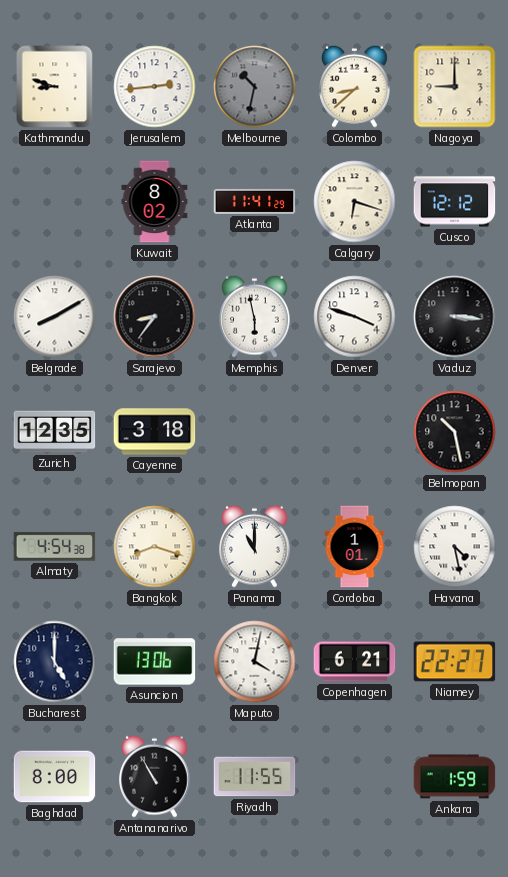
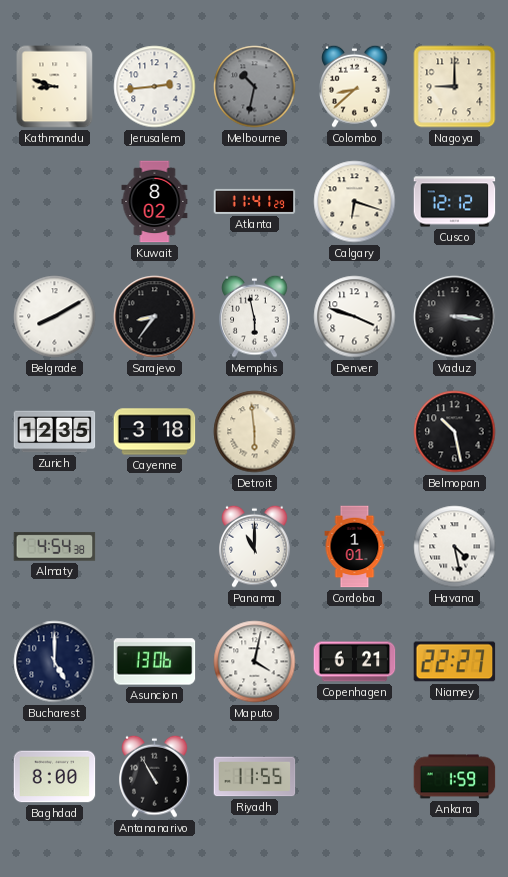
Detroit: none -> 5:59 (255, 432)
Bangkok: 8:18 -> none (155, 547)
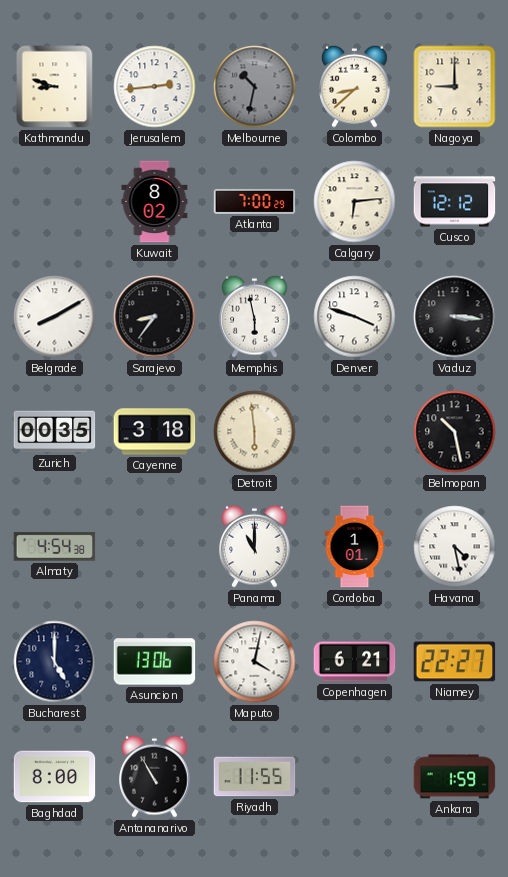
Atlanta: 11:41 -> 7:00 (255, 201)
Calgary: 6:18 -> 6:14 (355, 202)
Zurich: 12:35 -> 00:35 (55, 432)
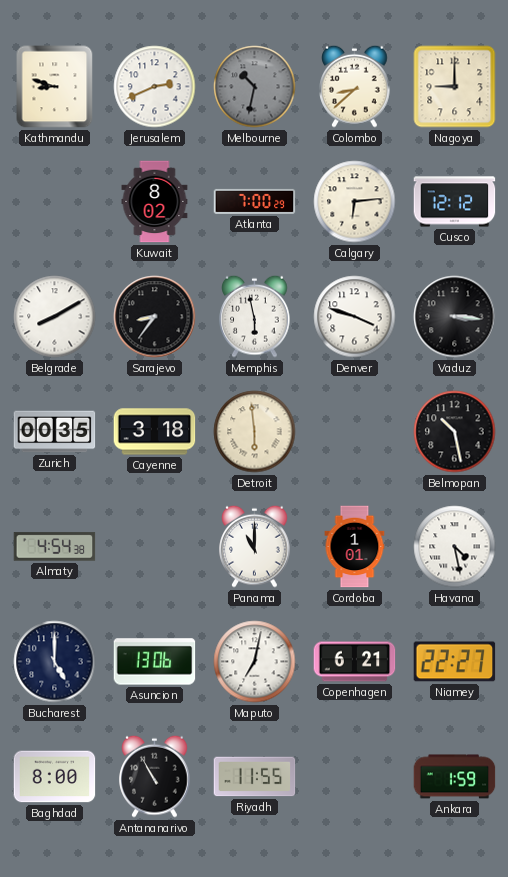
Jerusalem: 2:44 -> 2:41 (155, 87)
Maputo: 4:02 -> 7:02 (255, 662)
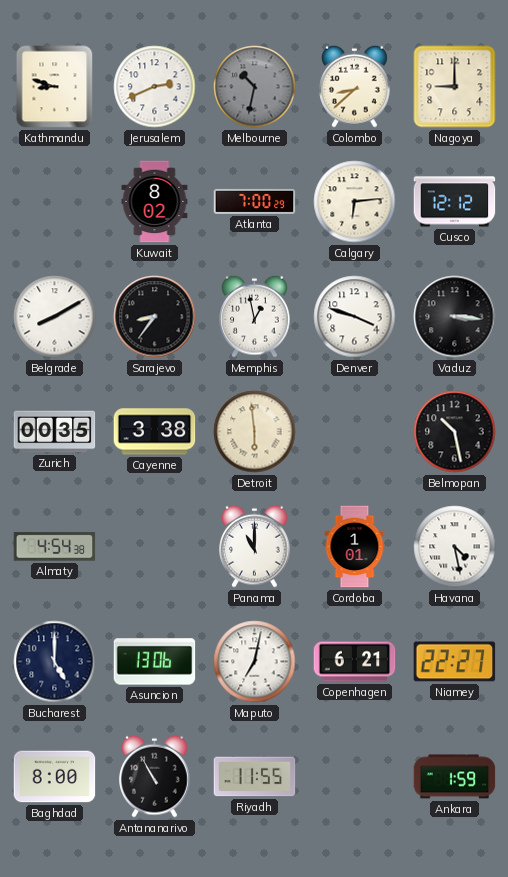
Memphis: 5:58 -> 12:58 (255, 316)
Cayenne: 3:18 -> 3:38 (155, 432)
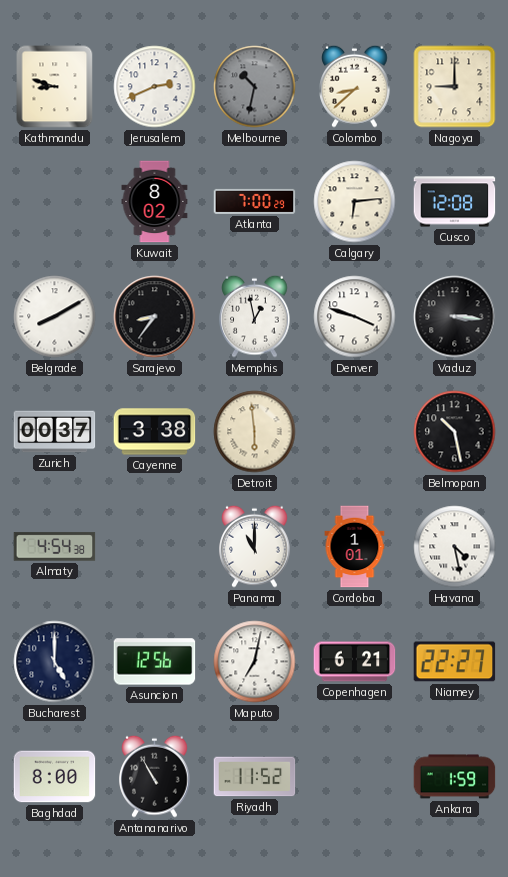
Cusco: 12:12 -> 12:08 (455, 202)
Zurich: 00:35 -> 00:37 (55, 432)
Asuncion: 13:06 -> 12:56 (155, 662)
Riyadh: 11:55 -> 11:52 (255, 777)
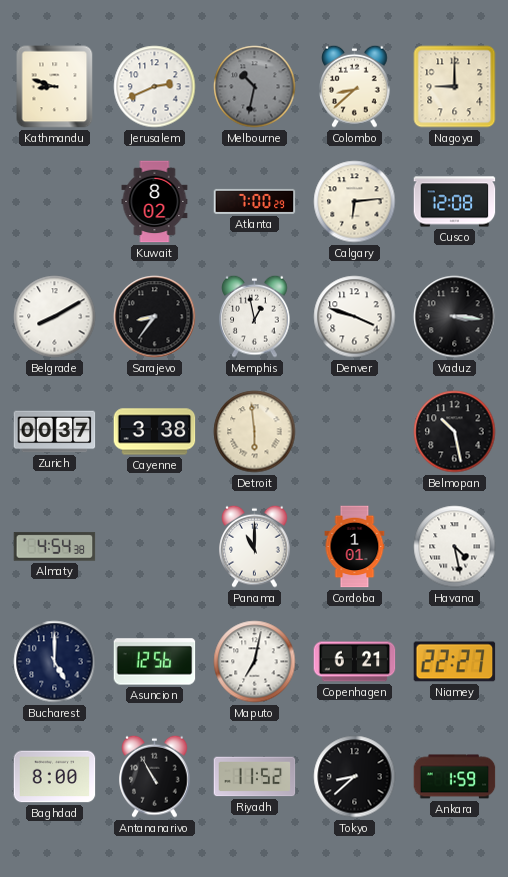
Tokyo: none -> 8:38 (355, 777)
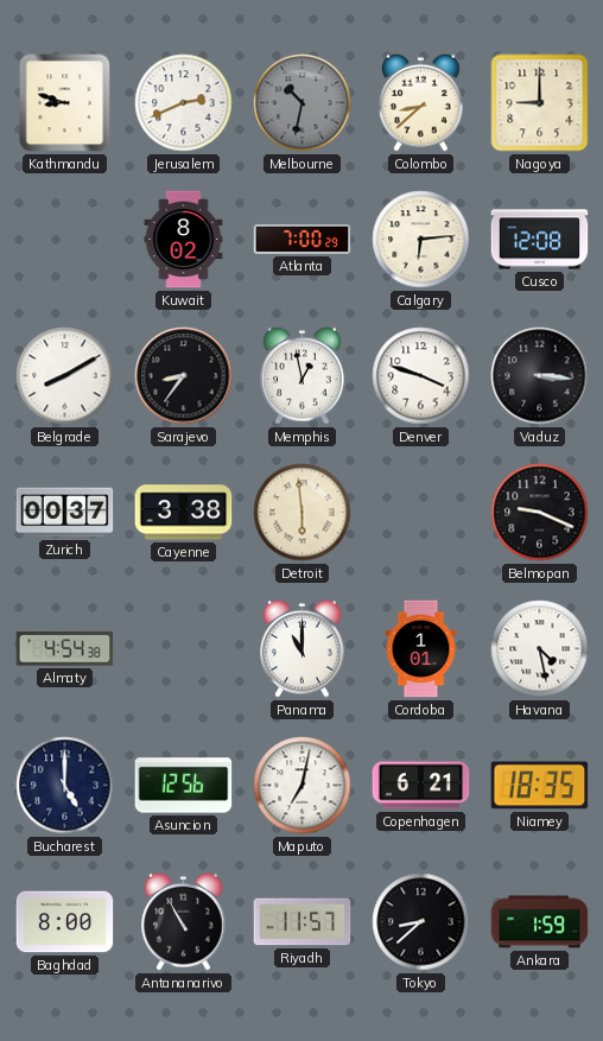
Belmopan: 10:28 -> 9:19 (540, 513)
Niamey: 22:27 -> 18:35 (540, 786)
Riyadh: 11:52 -> 11:57 (303, 922)
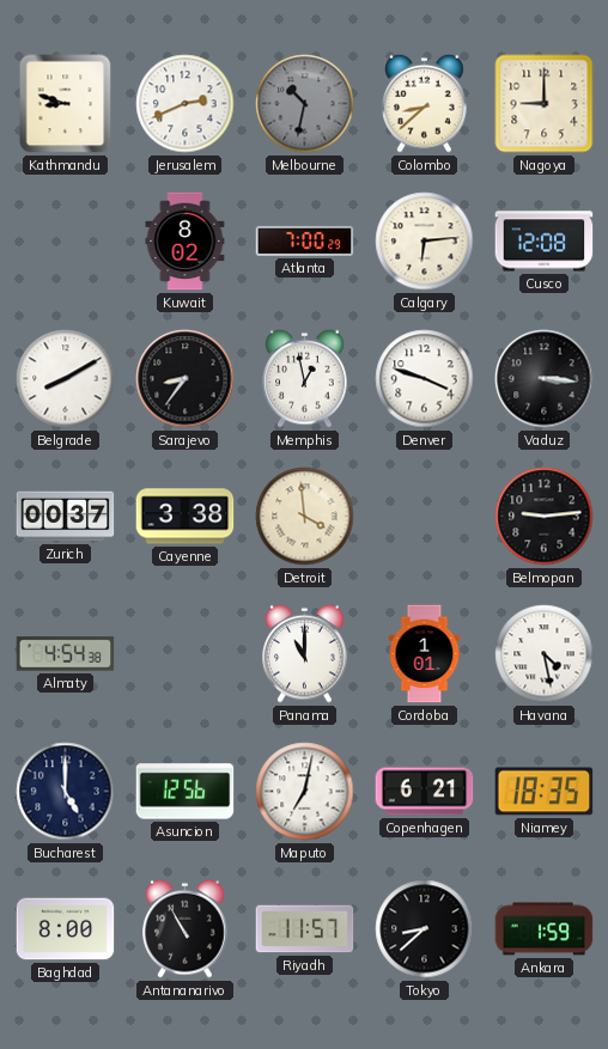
Detroit: 5:59 -> 3:59 (305, 517)
Belmopan: 9:19 -> 9:14 (545, 517)
